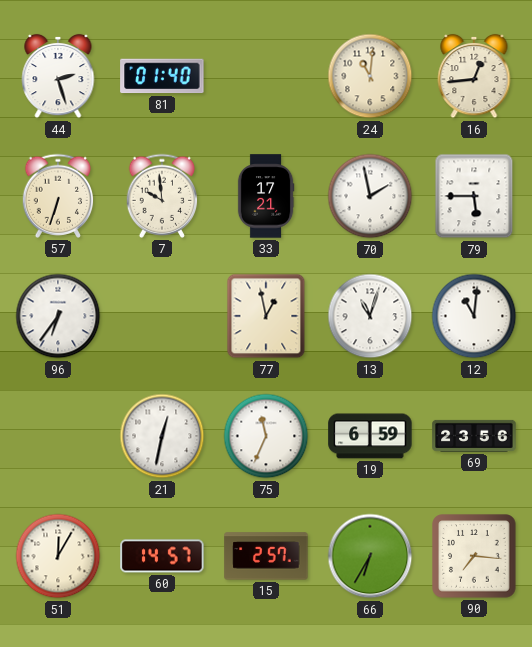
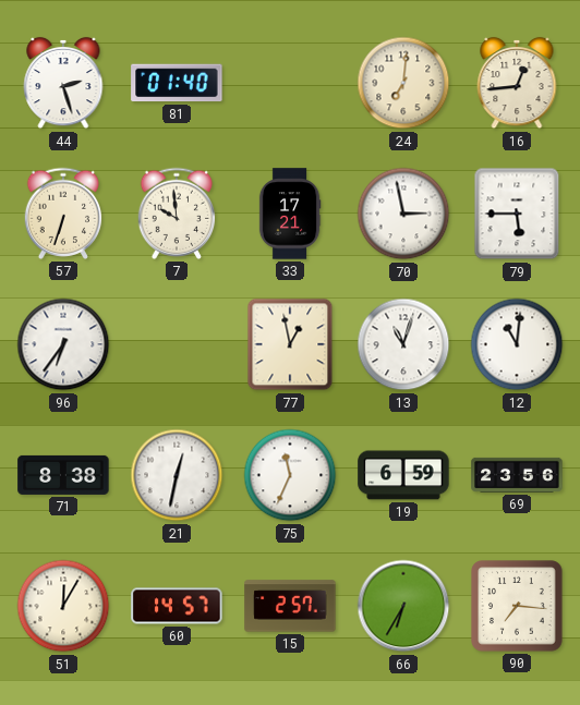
24: 11:01 -> 7:01 (403, 83)
70: 1:58 -> 2:58 (403, 214)
71: none -> 8:38 (63, 475)
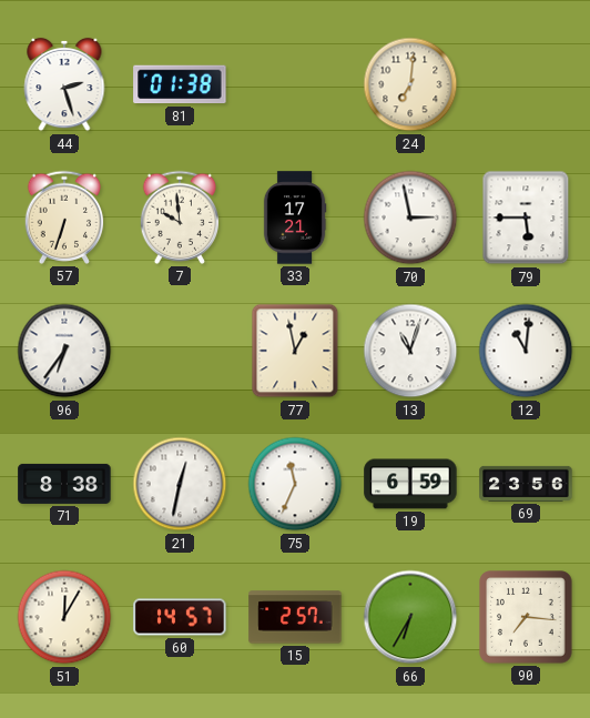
81: 01:40 -> 01:38 (180, 84)
16: 12:44 -> none (517, 83)
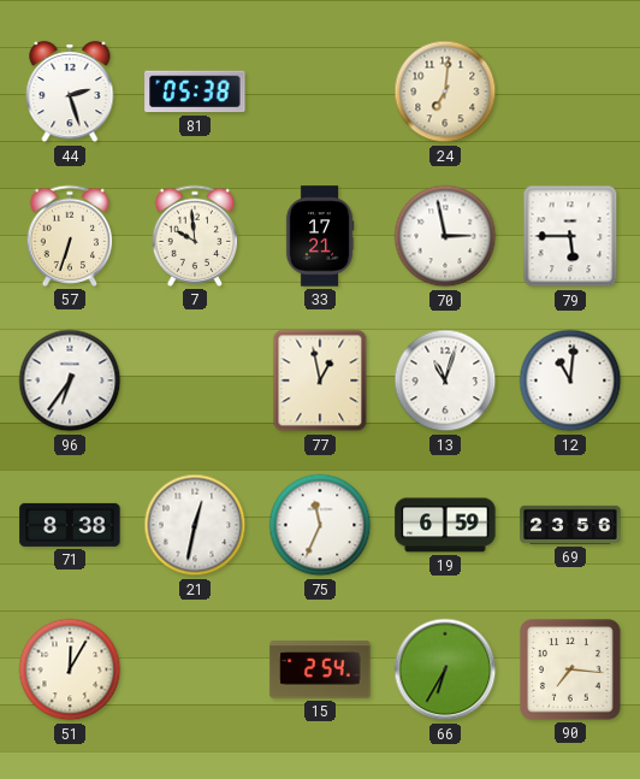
81: 01:38 -> 05:38 (195, 92)
60: 14:57 -> none (180, 617)
15: 2:57 -> 2:54 (320, 669)
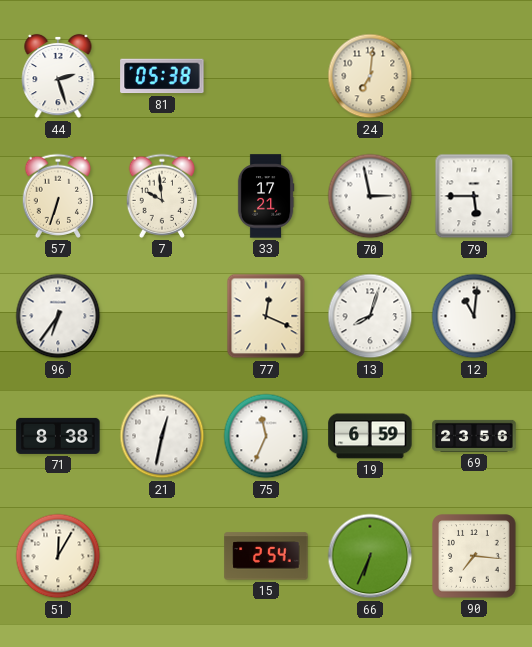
77: 12:58 -> 12:19 (266, 316)
13: 11:03 -> 8:03 (370, 316)
66: 6:35 -> 6:34 (370, 556)
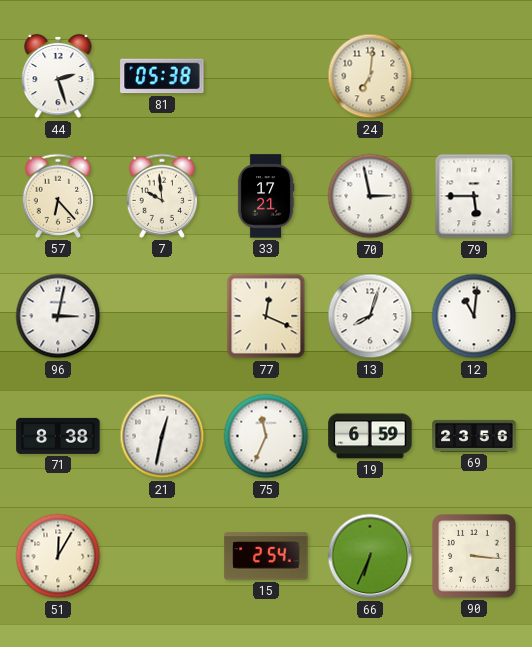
57: 6:33 -> 6:23 (58, 196)
96: 6:36 -> 3:02 (58, 316)
90: 7:16 -> 3:16 (474, 556)
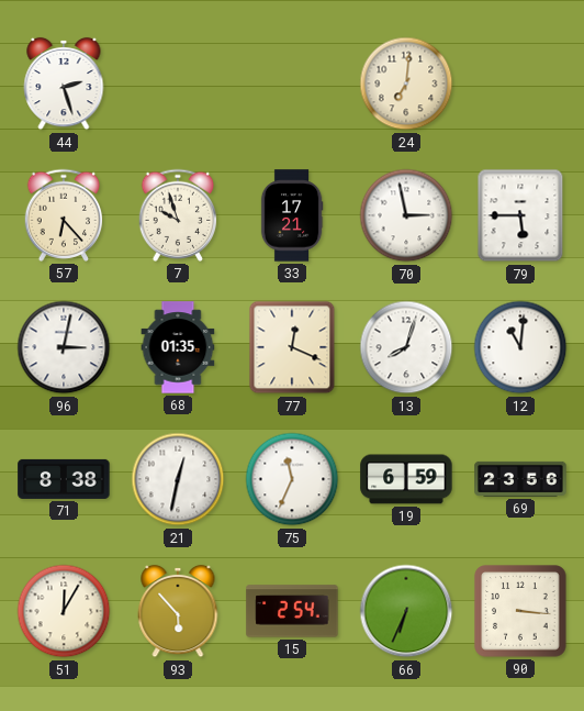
81: 05:38 -> none (162, 76)
7: 9:59 -> 9:57 (178, 215)
68: none -> 01:35 (178, 347)
93: none -> 5:53 (178, 611)
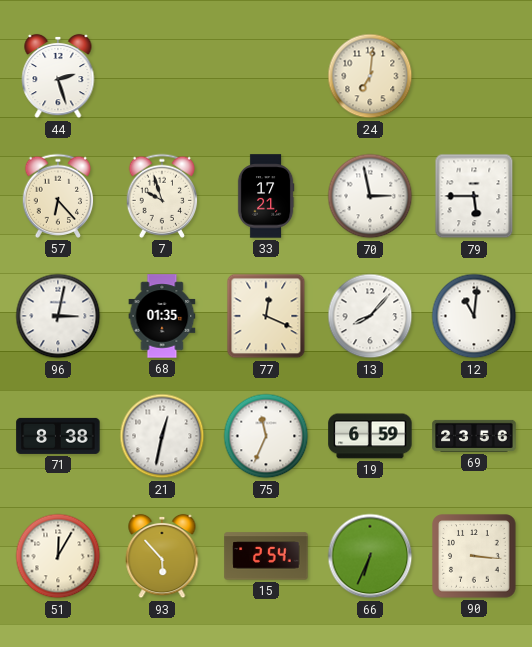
13: 8:03 -> 8:07 (370, 316)
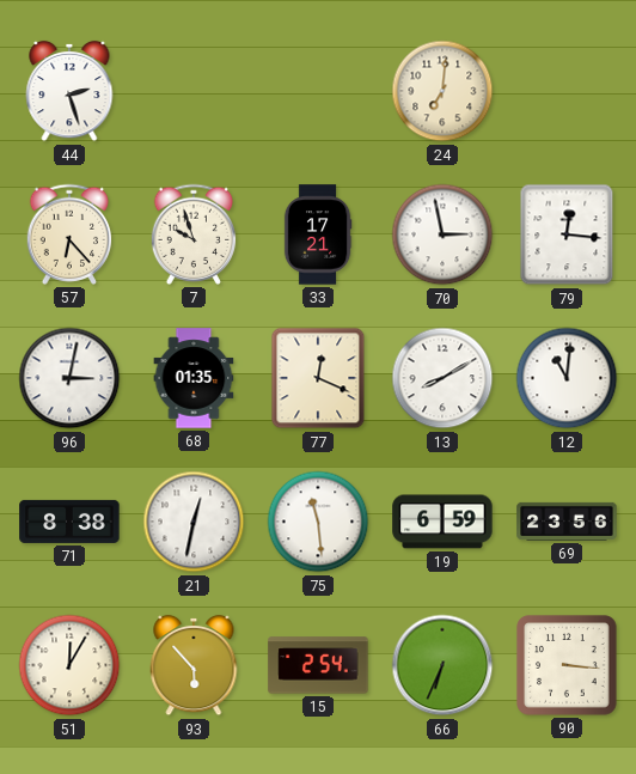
79: 5:45 -> 12:16 (567, 234)
13: 8:07 -> 8:10 (442, 378)
75: 11:34 -> 11:29 (318, 522)
